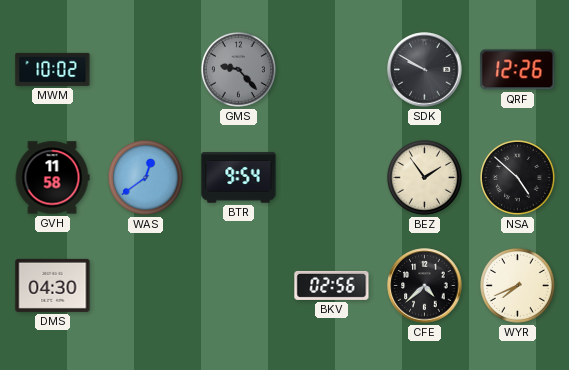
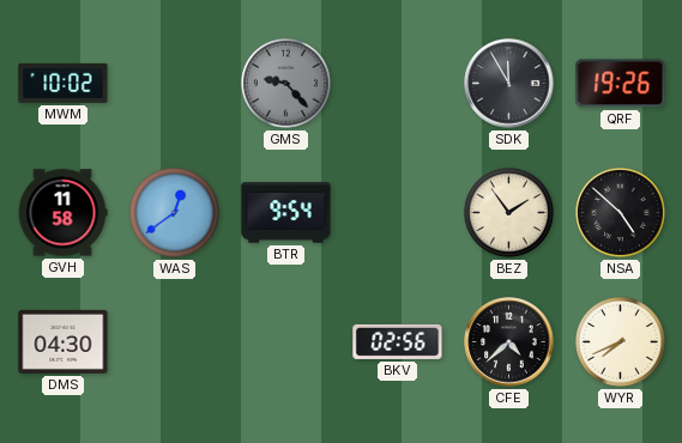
SDK: 9:50 -> 11:55 (509, 84)
QRF: 12:26 -> 19:26 (621, 84)
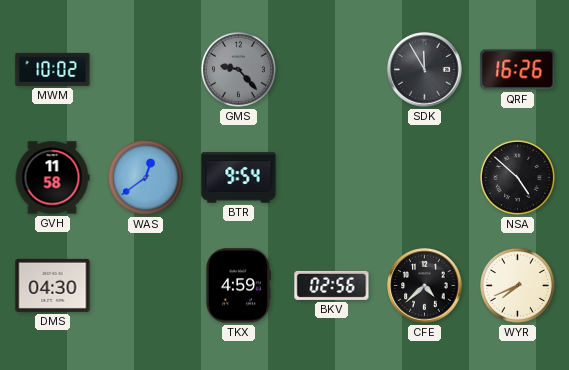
QRF: 19:26 -> 16:26 (518, 70)
BEZ: 1:54 -> none (508, 212)
TKX: none -> 4:59 (237, 286)
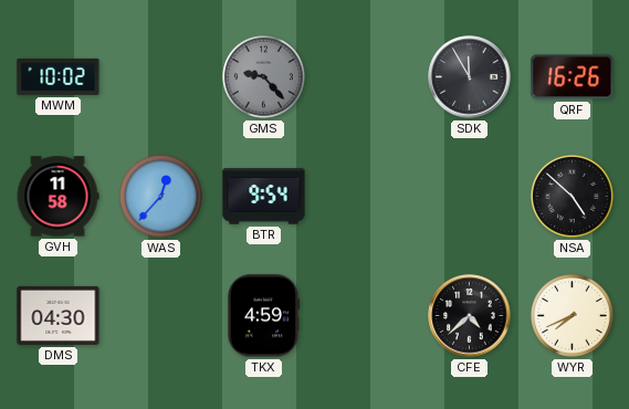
WAS: 12:39 -> 12:37 (160, 196)
BKV: 02:56 -> none (332, 285)
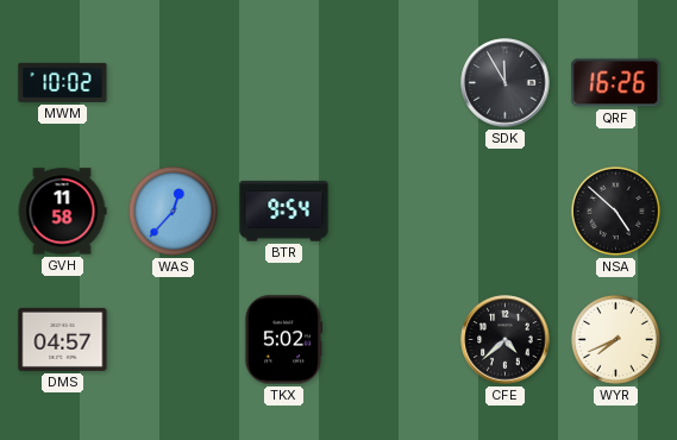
GMS: 9:23 -> none (263, 76)
DMS: 04:30 -> 04:57 (63, 339)
TKX: 4:59 -> 5:02 (282, 340)
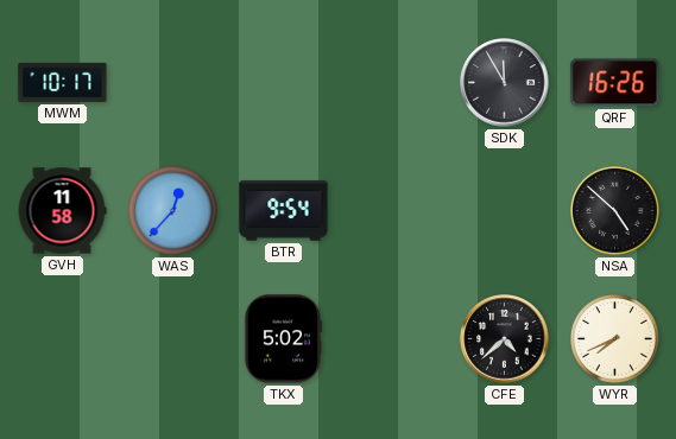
MWM: 10:02 -> 10:17 (63, 82)
DMS: 04:57 -> none (63, 339)
